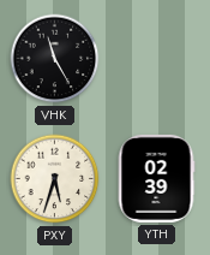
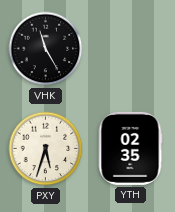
YTH: 02:39 -> 02:35 (130, 148)
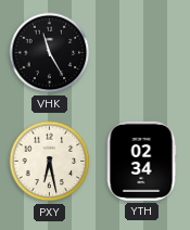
PXY: 5:33 -> 6:28 (50, 162)
YTH: 02:35 -> 02:34 (141, 161)
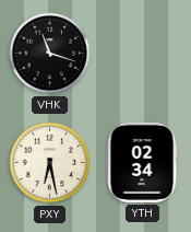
VHK: 11:25 -> 11:18 (50, 54)
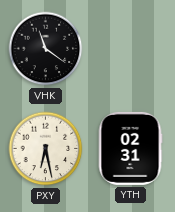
VHK: 11:18 -> 11:21 (46, 49)
YTH: 02:34 -> 02:31 (130, 148)
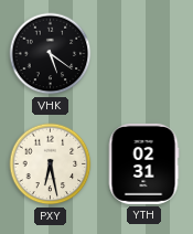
VHK: 11:21 -> 5:21 (51, 54)
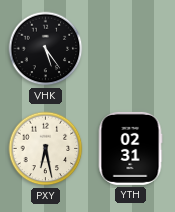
VHK: 5:21 -> 5:24 (46, 49)
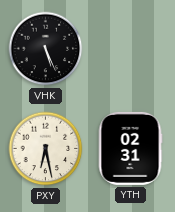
VHK: 5:24 -> 5:26 (46, 49)
